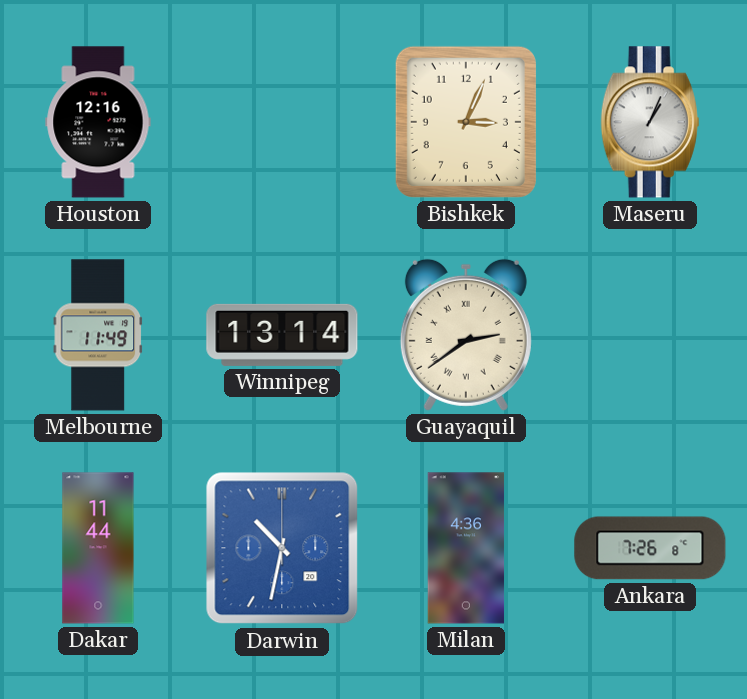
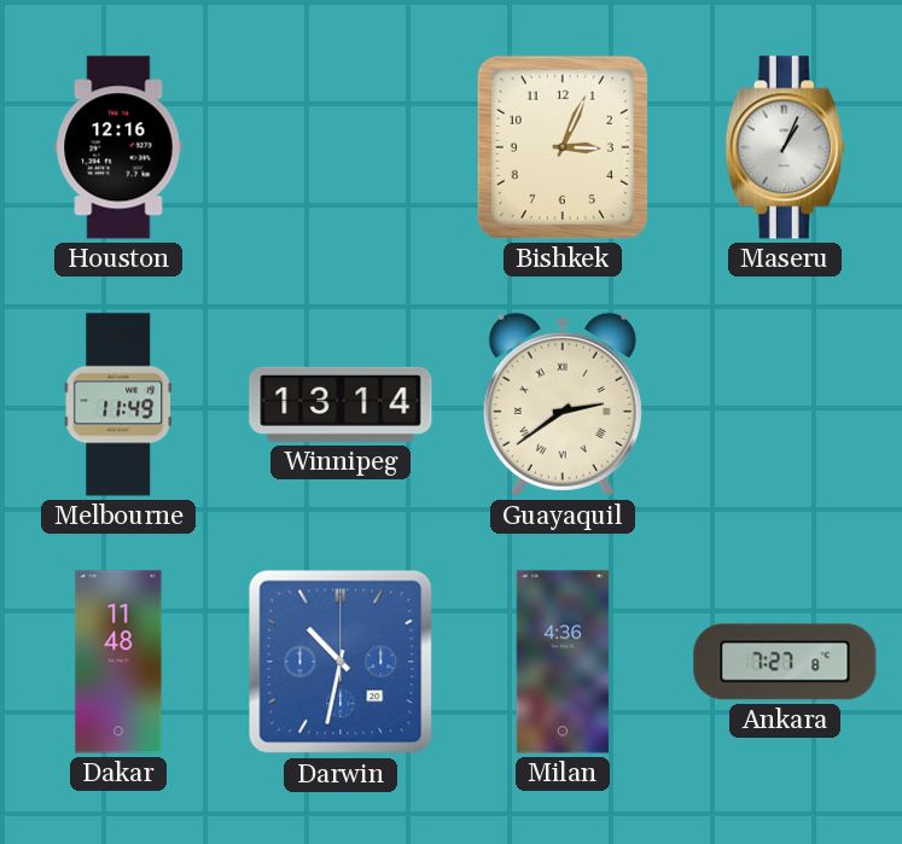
Dakar: 11:44 -> 11:48 (118, 662)
Ankara: 7:26 -> 7:27 (785, 662)
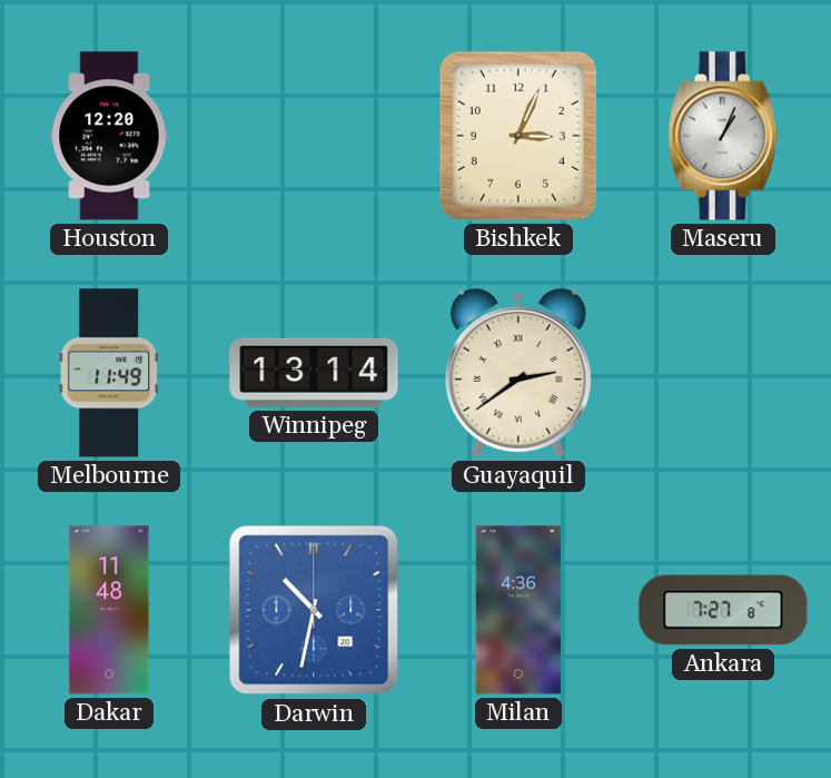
Houston: 12:16 -> 12:20 (109, 136)
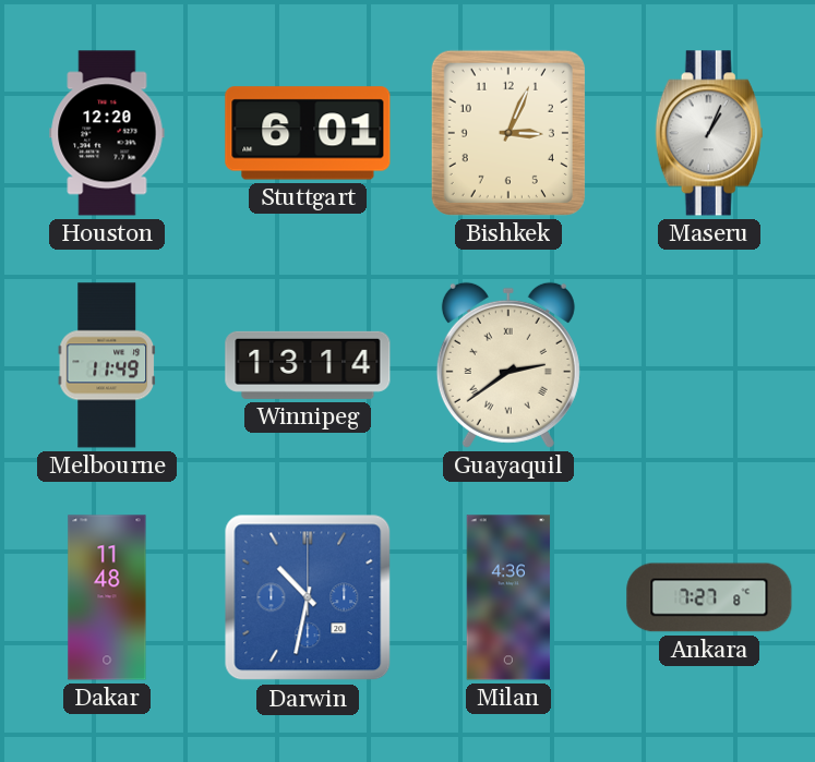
Stuttgart: none -> 6:01 (308, 133)
